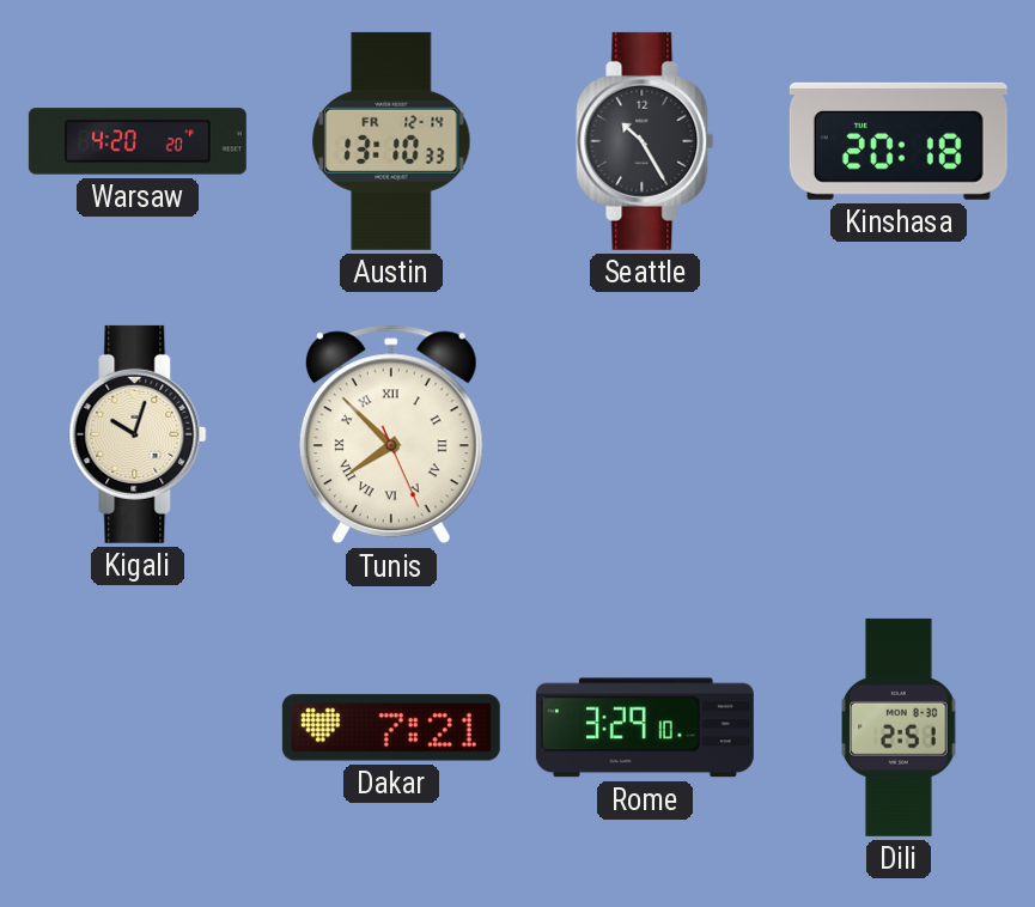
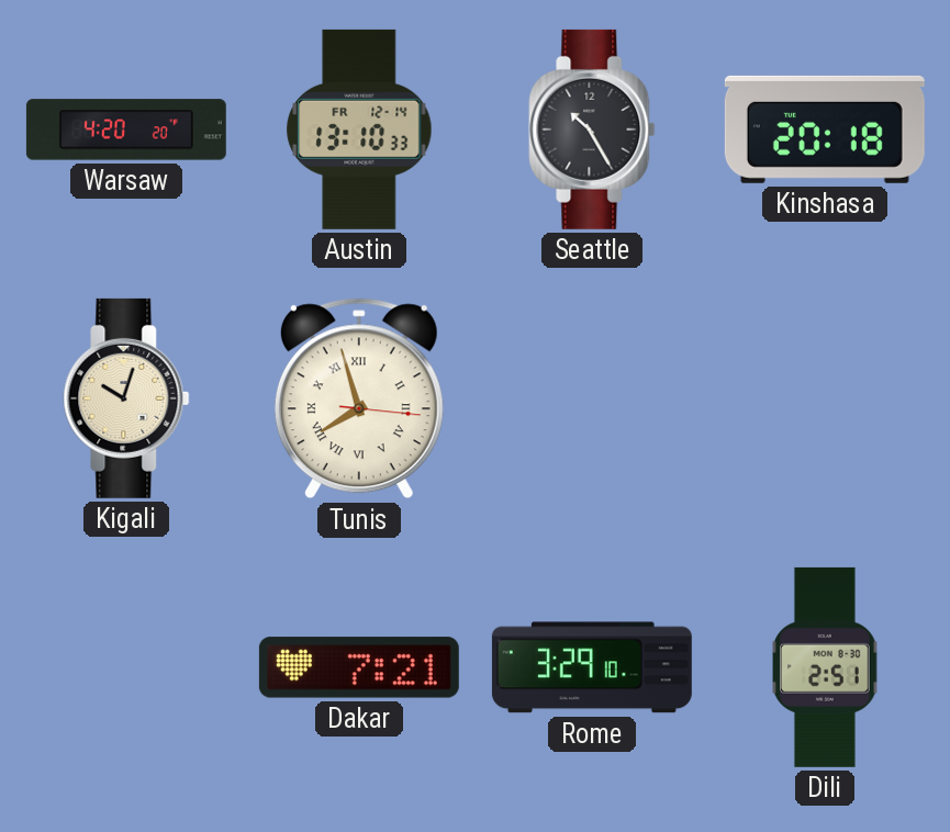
Tunis: 7:52 -> 7:57 (359, 398)
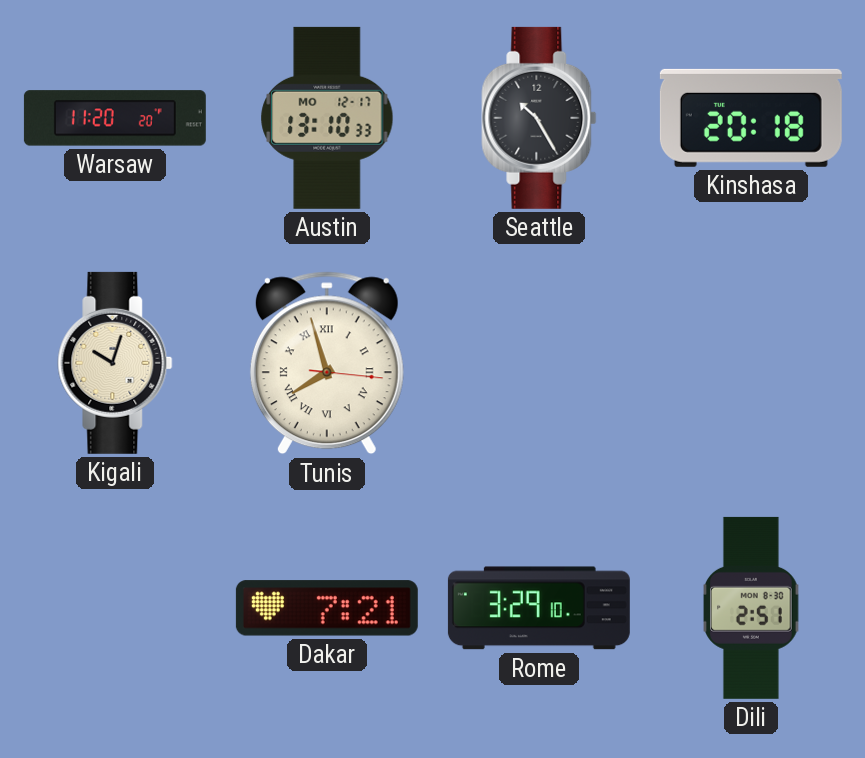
Warsaw: 4:20 -> 11:20 (115, 118)
Austin date: FR 12-14 -> MO 12-17 (327, 118)
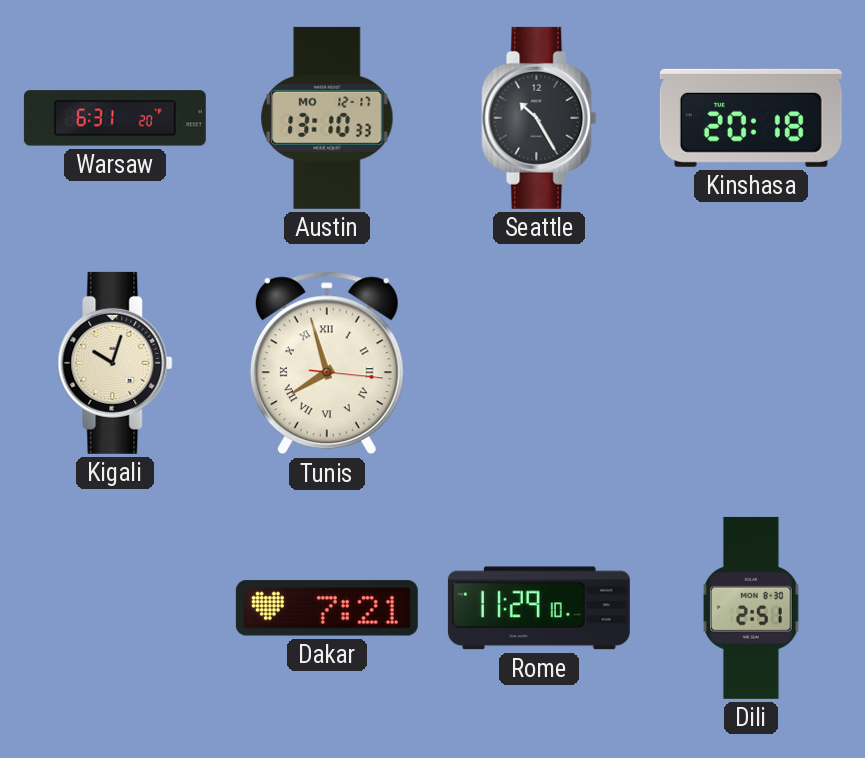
Warsaw: 11:20 -> 6:31 (115, 118)
Rome: 3:29 -> 11:29 (539, 608)
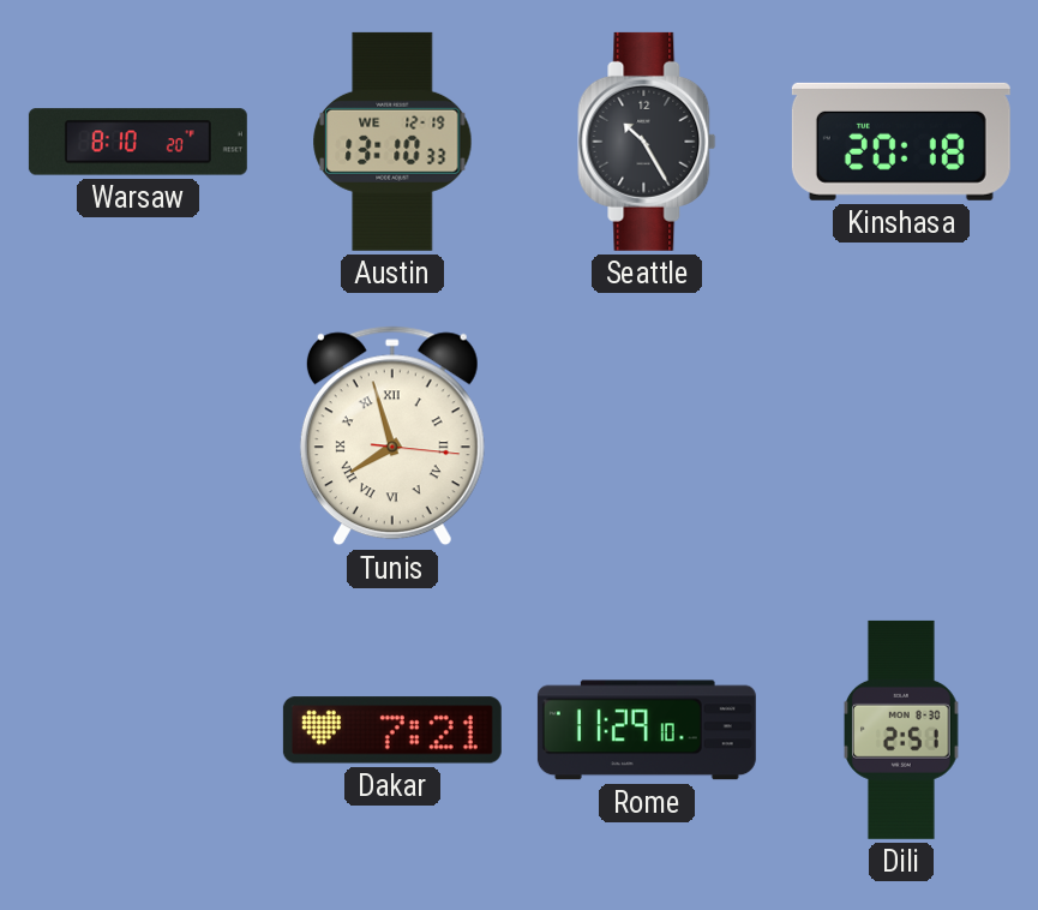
Warsaw: 6:31 -> 8:10 (138, 142)
Austin date: MO 12-17 -> WE 12-19 (392, 142)
Kigali: 10:03 -> none (115, 363)
